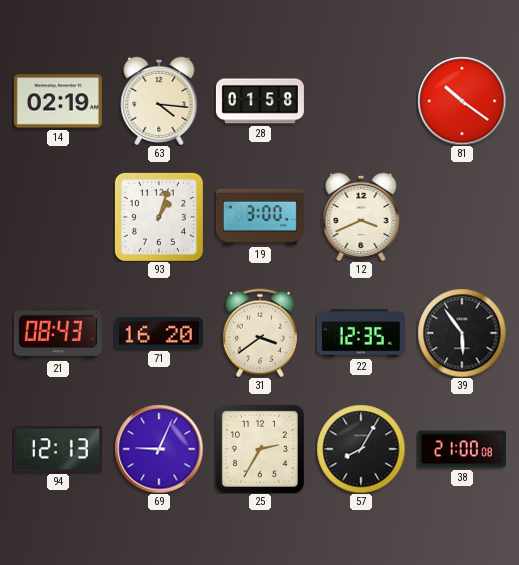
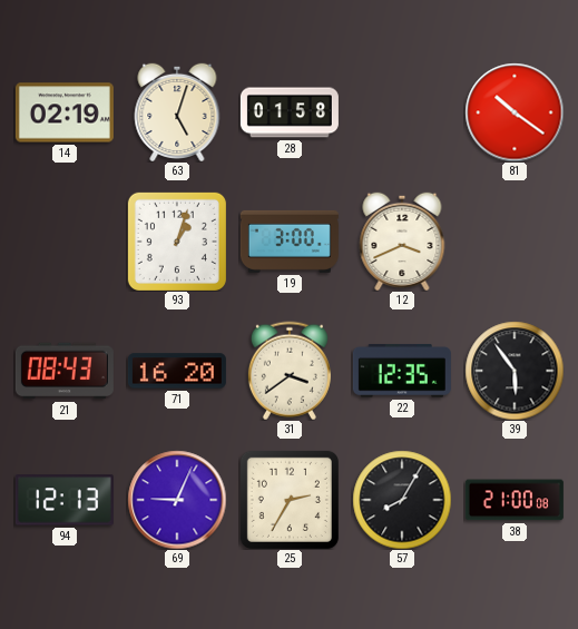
63: 4:16 -> 5:03 (177, 111)
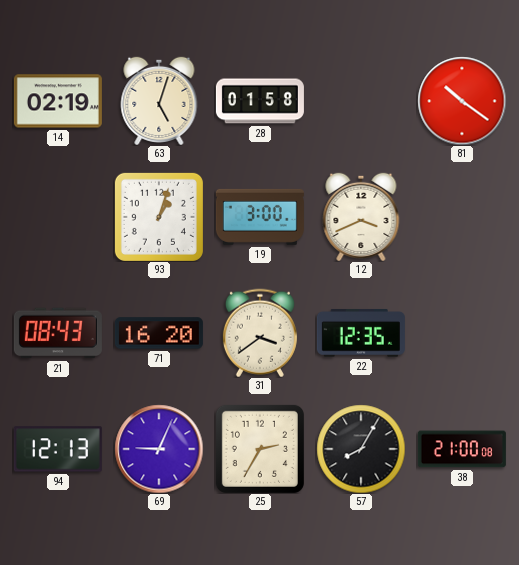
39: 5:54 -> none (515, 371)
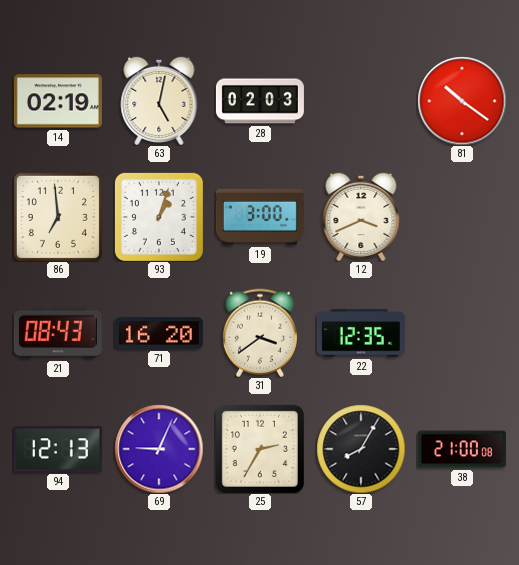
63: 5:03 -> 5:02 (159, 100)
28: 01:58 -> 02:03 (260, 101)
86: none -> 6:59 (58, 217)
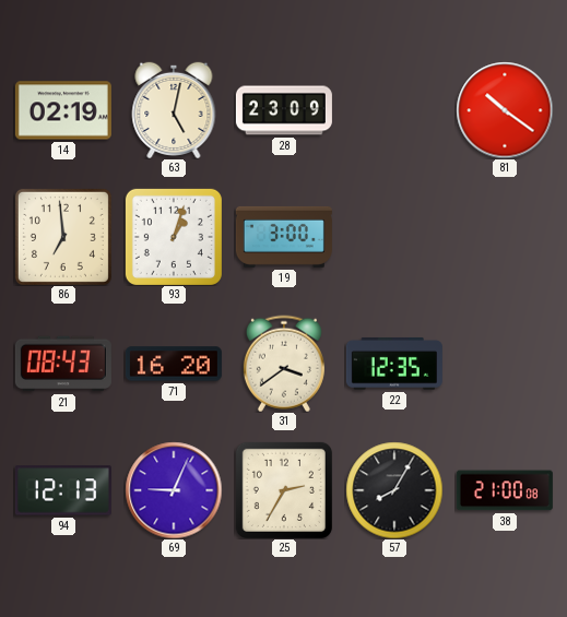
28: 02:03 -> 23:09 (284, 110)
12: 3:41 -> none (361, 216)
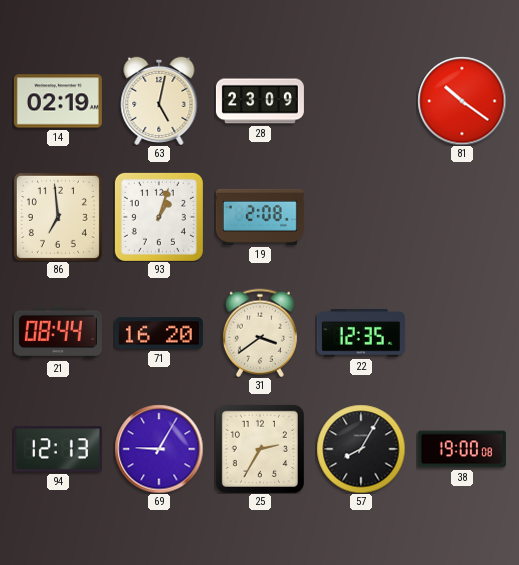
19: 3:00 -> 2:08 (260, 217)
21: 08:43 -> 08:44 (58, 333)
69: 9:04 -> 9:05 (159, 449)
38: 21:00 -> 19:00 (462, 449)
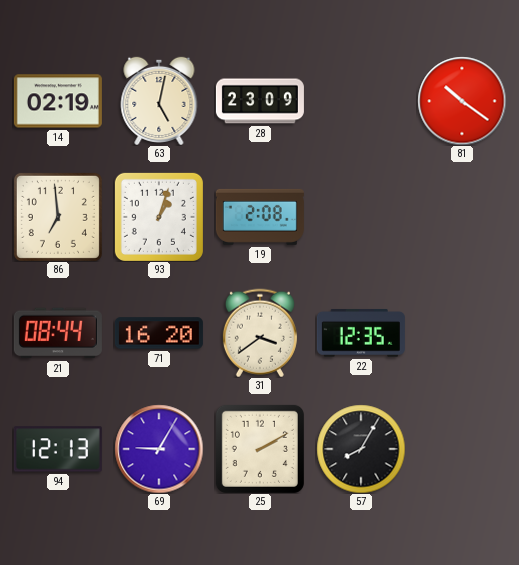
25: 2:35 -> 2:10 (260, 449)
38: 19:00 -> none (462, 449)
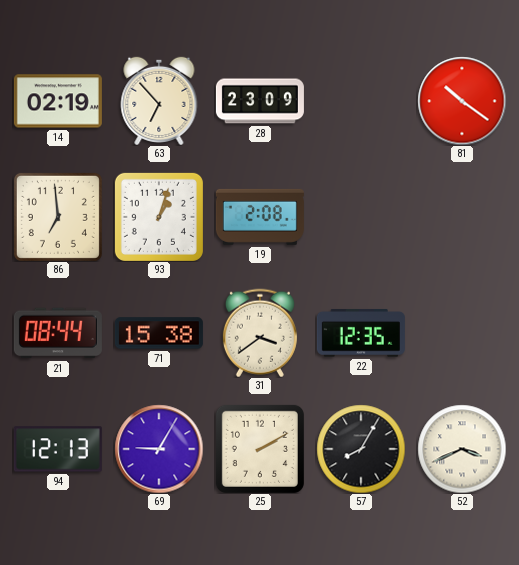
63: 5:02 -> 6:53 (159, 100)
71: 16:20 -> 15:38 (159, 333)
52: none -> 3:41 (462, 449)
